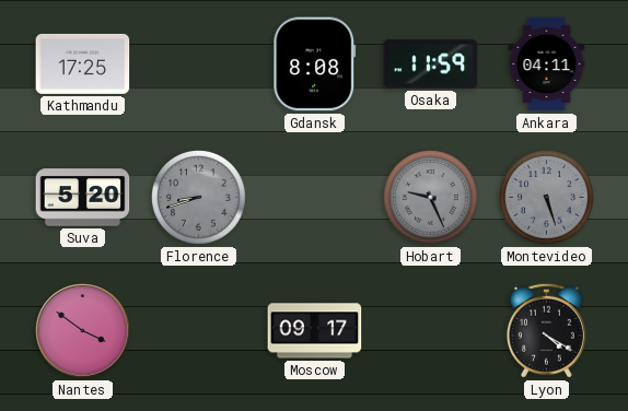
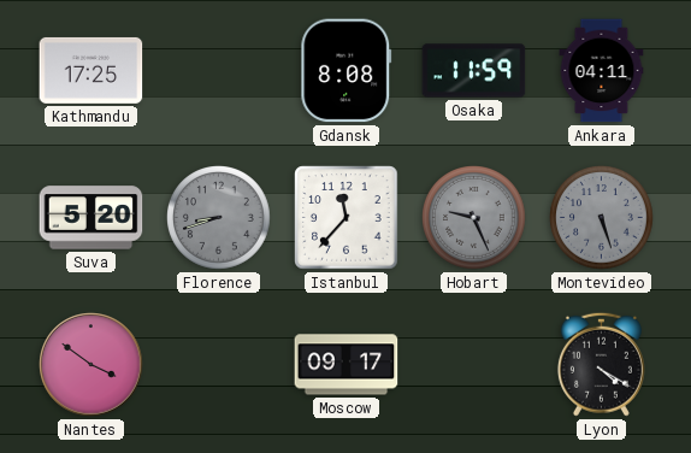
Istanbul: none -> 11:37 (347, 218)
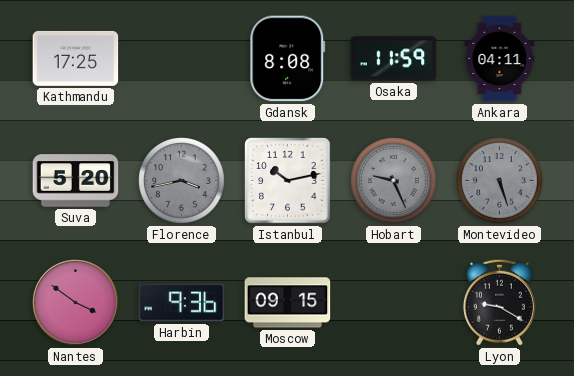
Florence: 8:42 -> 3:43 (182, 181)
Istanbul: 11:37 -> 10:13 (288, 181)
Harbin: none -> 9:36 (182, 303)
Moscow: 09:17 -> 09:15 (288, 303)
Lyon: 4:20 -> 9:20 (499, 302)
